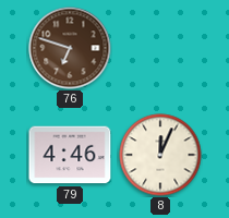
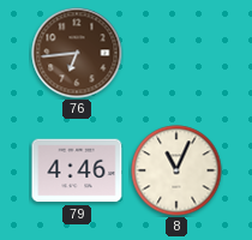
76: 6:48 -> 6:44 (77, 53)
8: 12:04 -> 11:04 (176, 170)
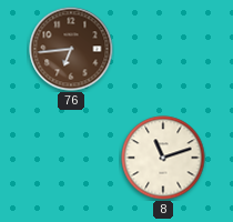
79: 4:46 -> none (77, 170)
8: 11:04 -> 11:12 (163, 158)
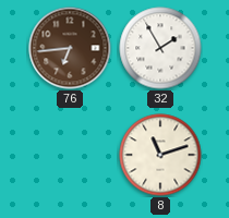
32: none -> 1:55 (160, 48)
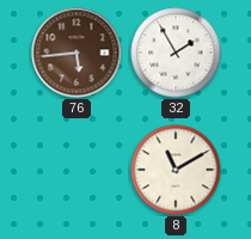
76: 6:44 -> 5:44 (76, 53)
8: 11:12 -> 11:10 (176, 170)
